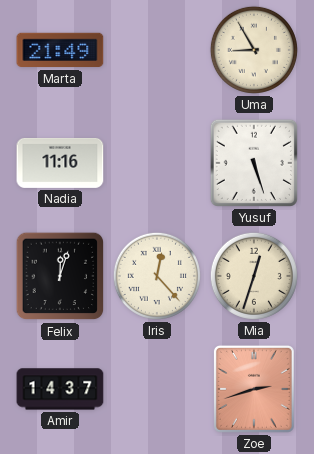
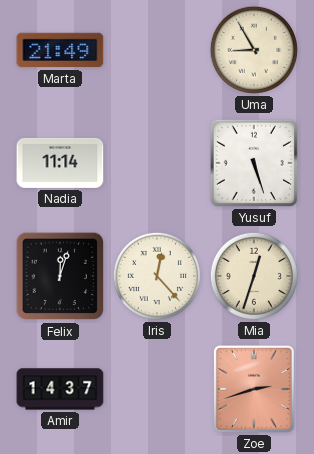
Nadia: 11:16 -> 11:14 (60, 163)
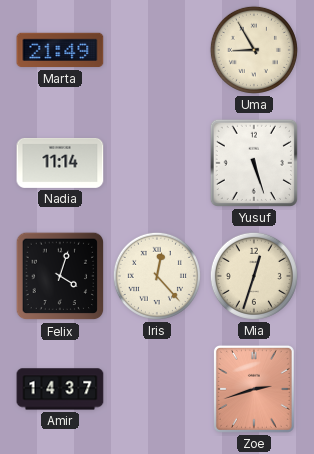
Felix: 12:03 -> 4:03 (60, 276)
